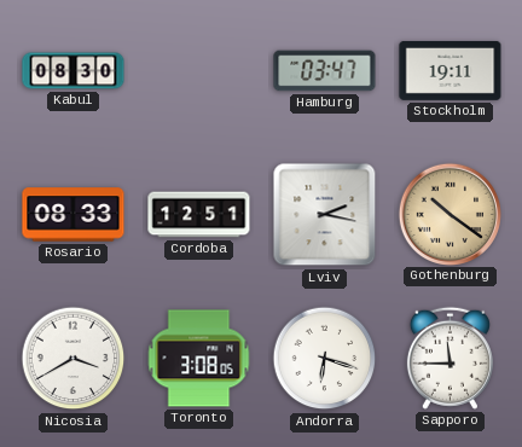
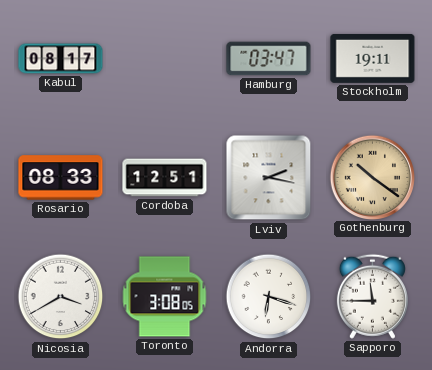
Kabul: 08:30 -> 08:17 (61, 59)
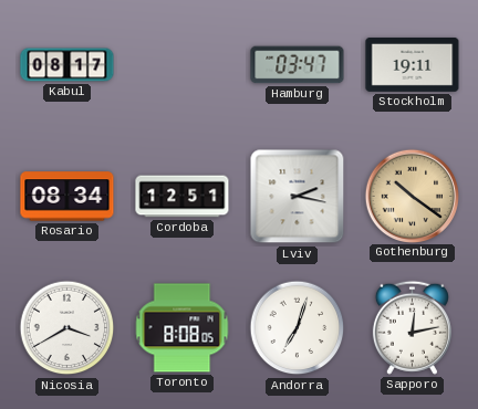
Rosario: 08:33 -> 08:34 (67, 197)
Toronto: 3:08 -> 8:08 (183, 328)
Andorra: 6:18 -> 7:03 (298, 328)
Sapporo: 11:45 -> 12:13 (412, 327)
